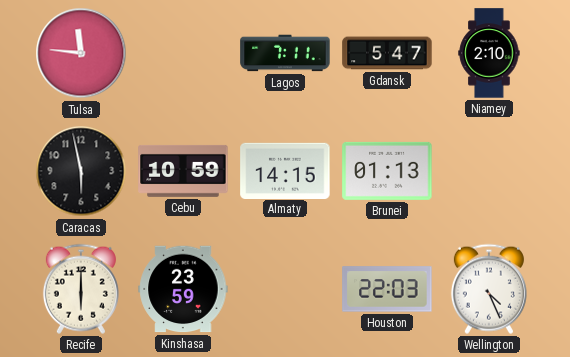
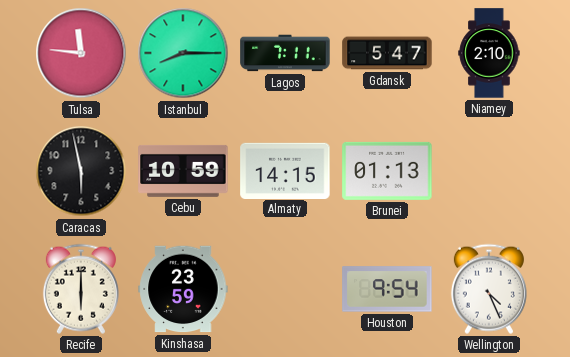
Istanbul: none -> 8:15 (183, 53)
Houston: 22:03 -> 9:54 (387, 289)
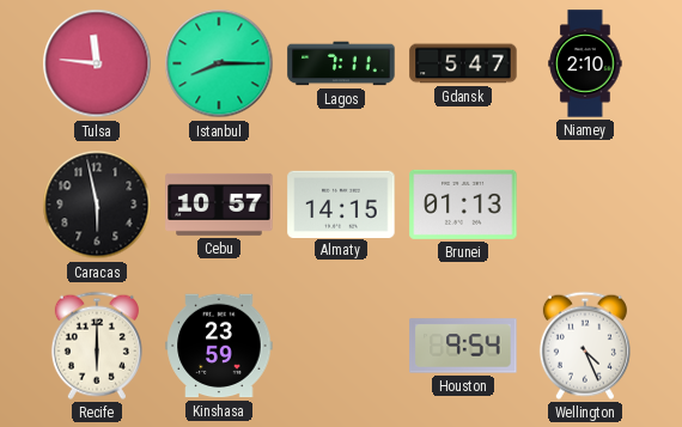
Cebu: 10:59 -> 10:57 (219, 205)
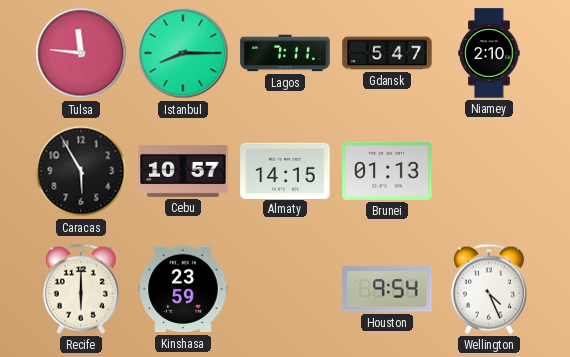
Caracas: 5:58 -> 5:55 (81, 171)
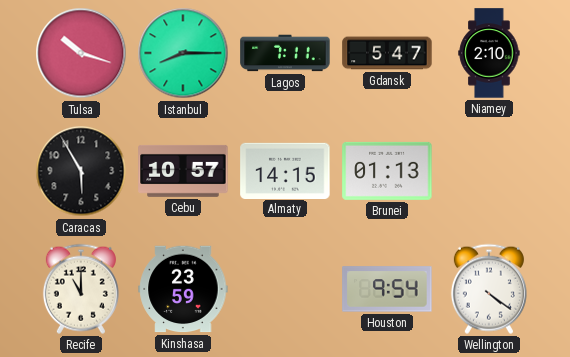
Tulsa: 11:46 -> 10:18 (81, 53)
Recife: 6:00 -> 11:00 (81, 289)
Wellington: 4:26 -> 4:21 (489, 289)
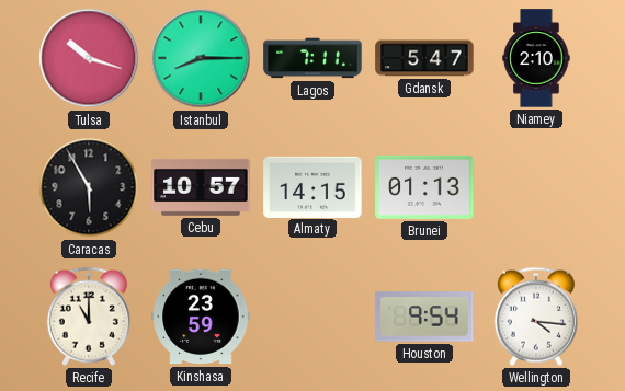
Wellington: 4:21 -> 4:16 (536, 317)
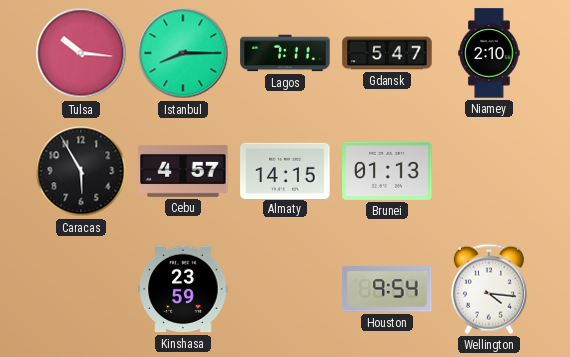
Tulsa: 10:18 -> 10:16 (81, 53)
Cebu: 10:57 -> 4:57 (183, 171)
Recife: 11:00 -> none (89, 317)
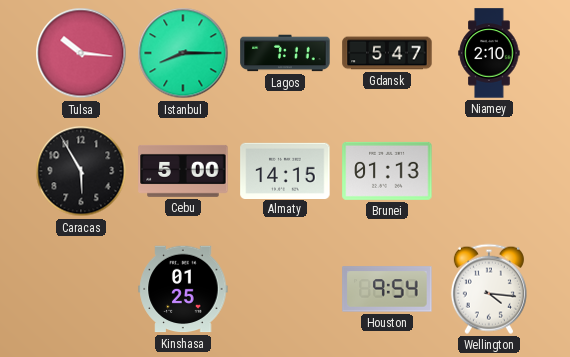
Cebu: 4:57 -> 5:00 (183, 171)
Kinshasa: 23:59 -> 01:25 (183, 289)
